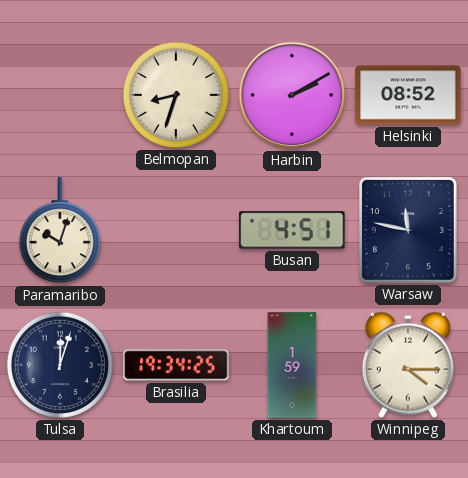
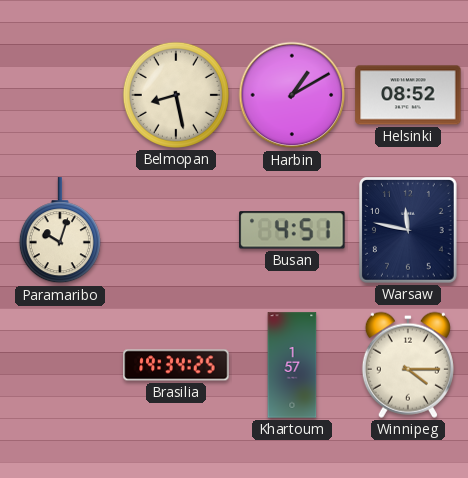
Belmopan: 8:33 -> 8:28 (176, 95)
Harbin: 2:10 -> 1:10 (292, 95)
Tulsa: 12:03 -> none (60, 365)
Khartoum: 1:59 -> 1:57 (292, 365)
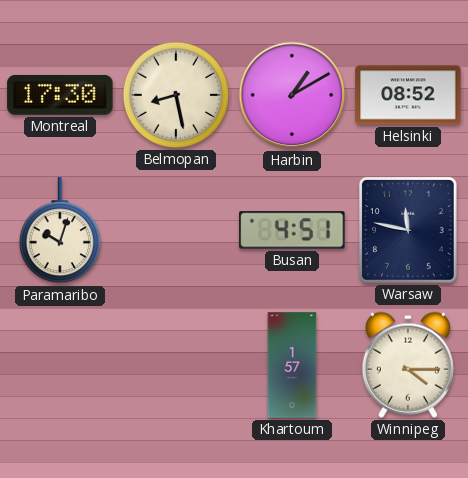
Montreal: none -> 17:30 (60, 95)
Brasilia: 19:34 -> none (176, 365)
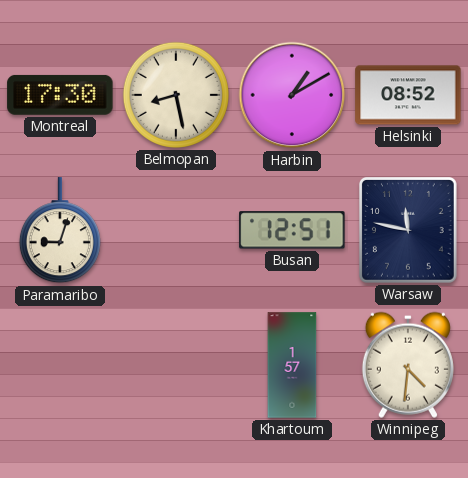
Paramaribo: 10:03 -> 9:03 (60, 231)
Busan: 4:51 -> 12:51 (292, 230)
Winnipeg: 4:15 -> 4:31 (408, 365)
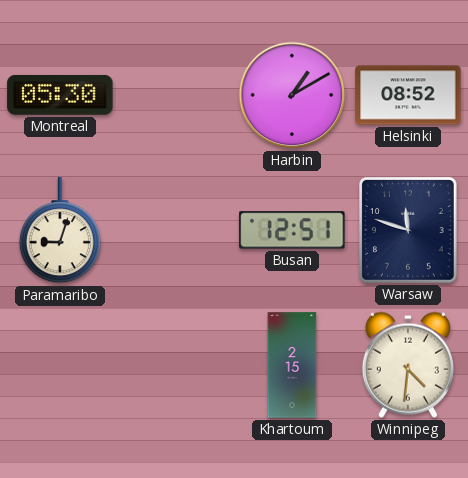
Montreal: 17:30 -> 05:30 (60, 95)
Belmopan: 8:28 -> none (176, 95)
Warsaw: 11:47 -> 11:48 (408, 230)
Khartoum: 1:57 -> 2:15 (292, 365)
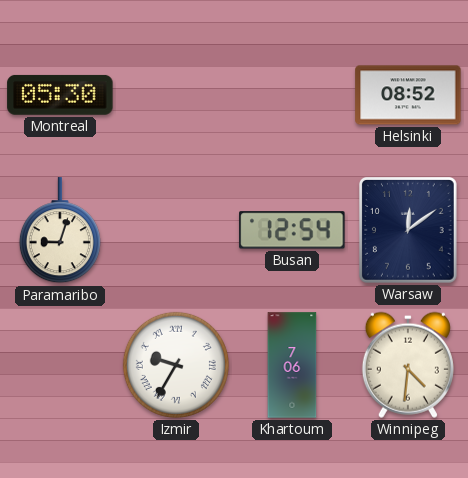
Harbin: 1:10 -> none (292, 95)
Busan: 12:51 -> 12:54 (292, 230)
Warsaw: 11:48 -> 12:09 (408, 230)
Izmir: none -> 9:35 (176, 365)
Khartoum: 2:15 -> 7:06 (292, 365)
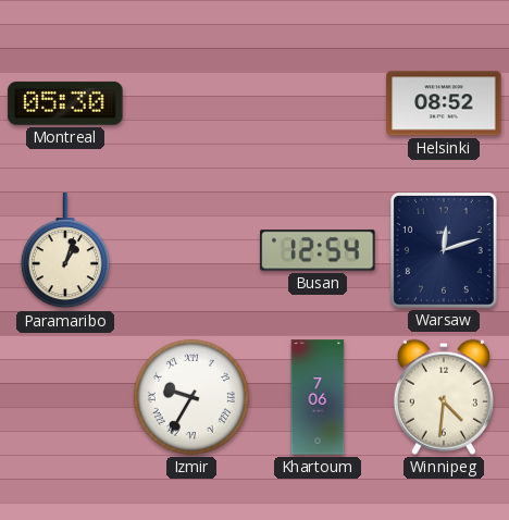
Paramaribo: 9:03 -> 1:03 (65, 251)
Warsaw: 12:09 -> 12:12 (444, 250)
